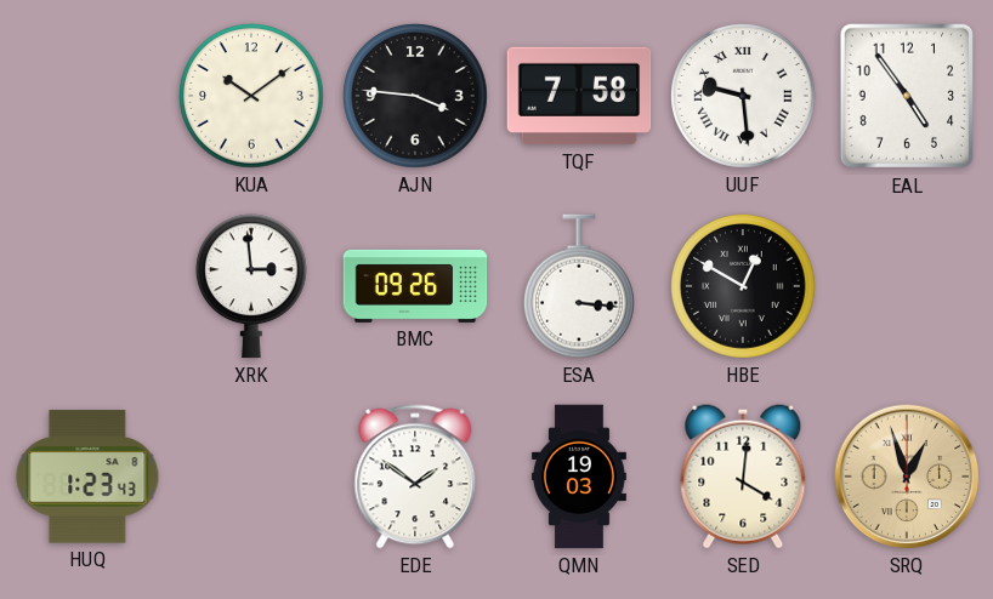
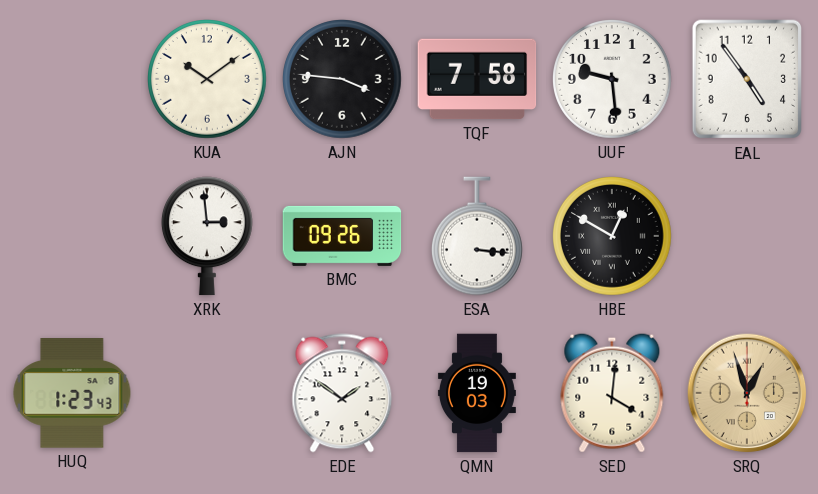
UUF numerals: Roman -> Arabic (613, 80)
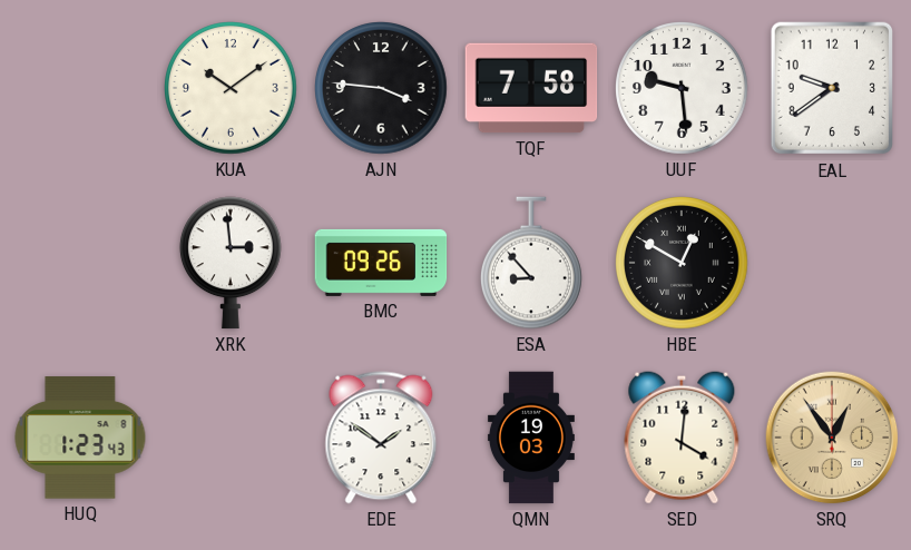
EAL: 4:54 -> 9:39 (831, 88)
ESA: 3:16 -> 8:53 (531, 263)
SRQ: 12:57 -> 12:54 (832, 438)
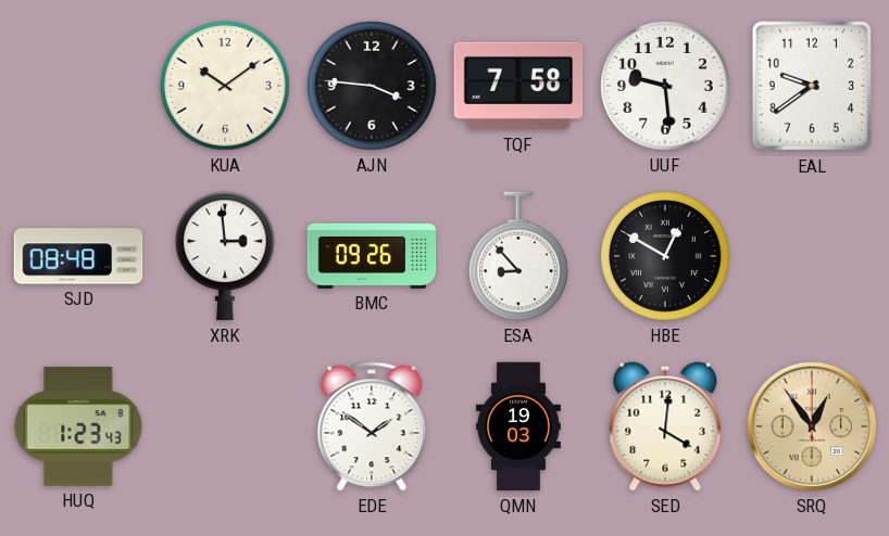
SJD: none -> 08:48 (78, 256)
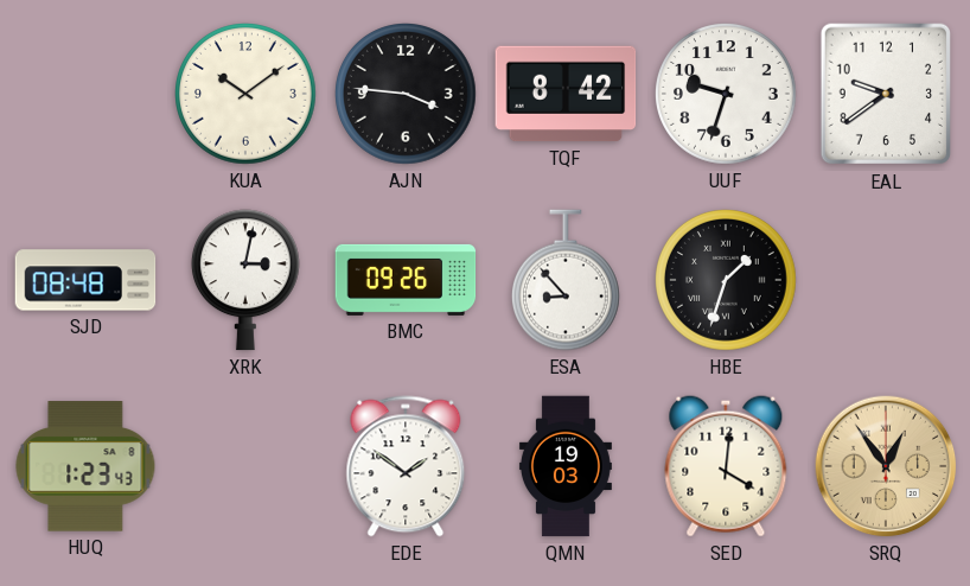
TQF: 7:58 -> 8:42 (566, 94)
UUF: 9:29 -> 9:33 (727, 95)
XRK: 2:59 -> 3:02 (245, 280)
HBE: 12:50 -> 1:33 (727, 281)
